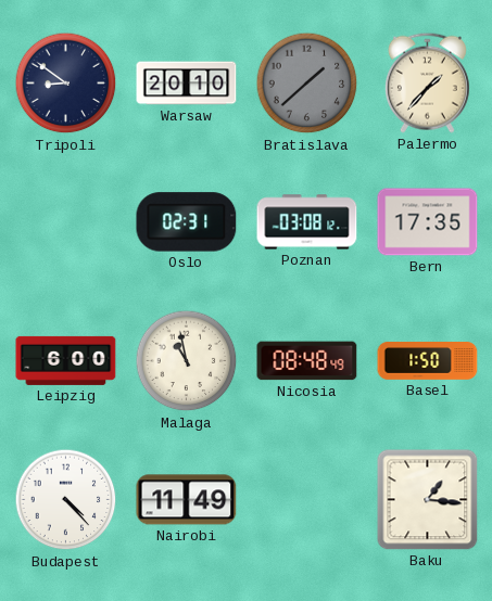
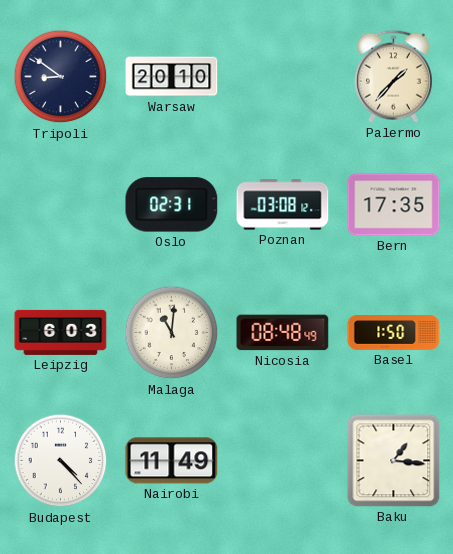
Bratislava: 1:38 -> none (307, 84)
Leipzig: 6:00 -> 6:03 (61, 332)
Malaga: 10:58 -> 11:01 (172, 333)
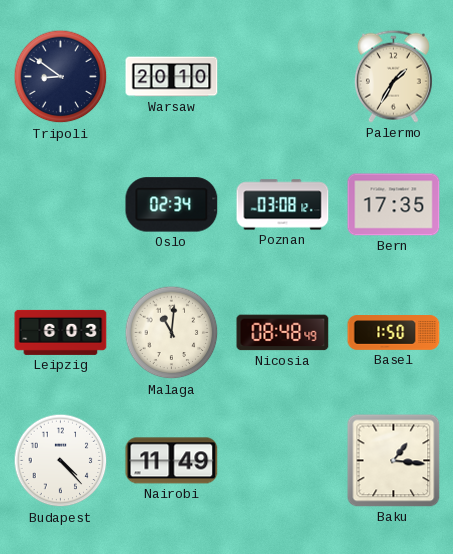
Palermo: 1:37 -> 1:35 (393, 76)
Oslo: 02:31 -> 02:34 (172, 205)
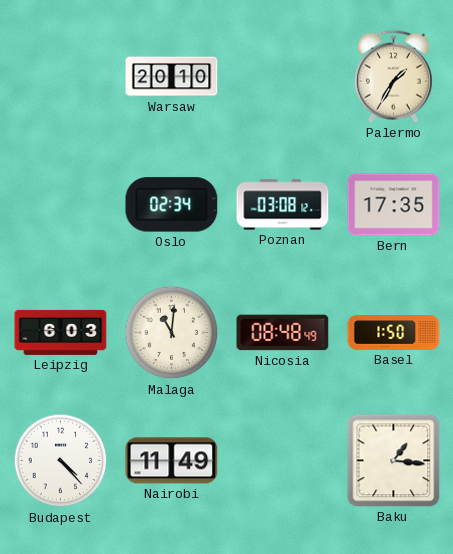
Tripoli: 8:51 -> none (61, 77)
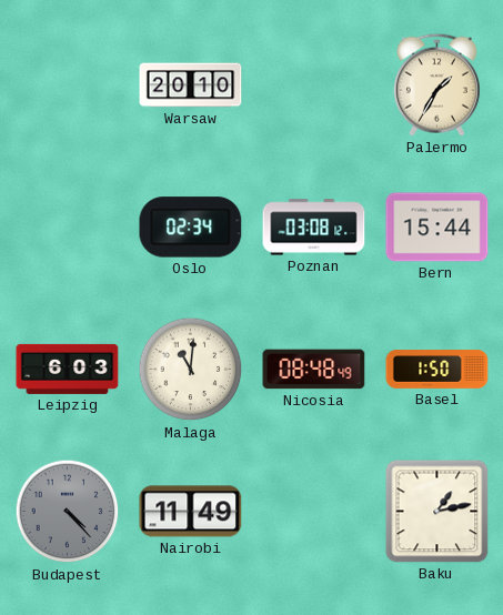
Bern: 17:35 -> 15:44 (437, 228)
Budapest dial: white -> grey (68, 512)
Baku: 1:16 -> 1:13 (437, 512)
